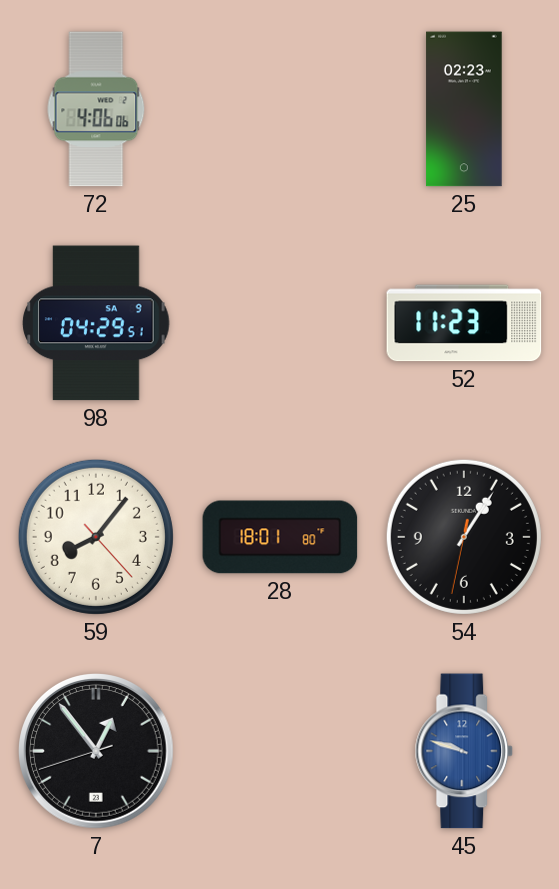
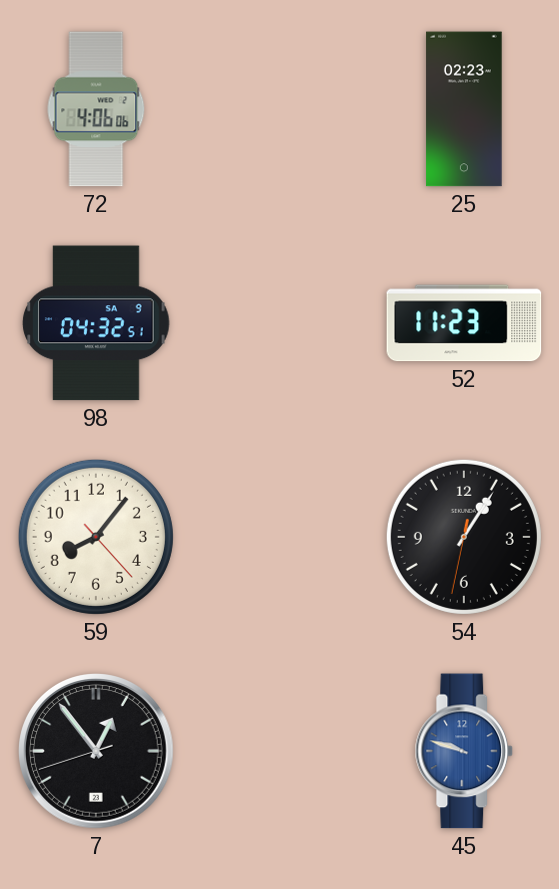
98: 04:29 -> 04:32 (96, 323)
28: 18:01 -> none (280, 537)
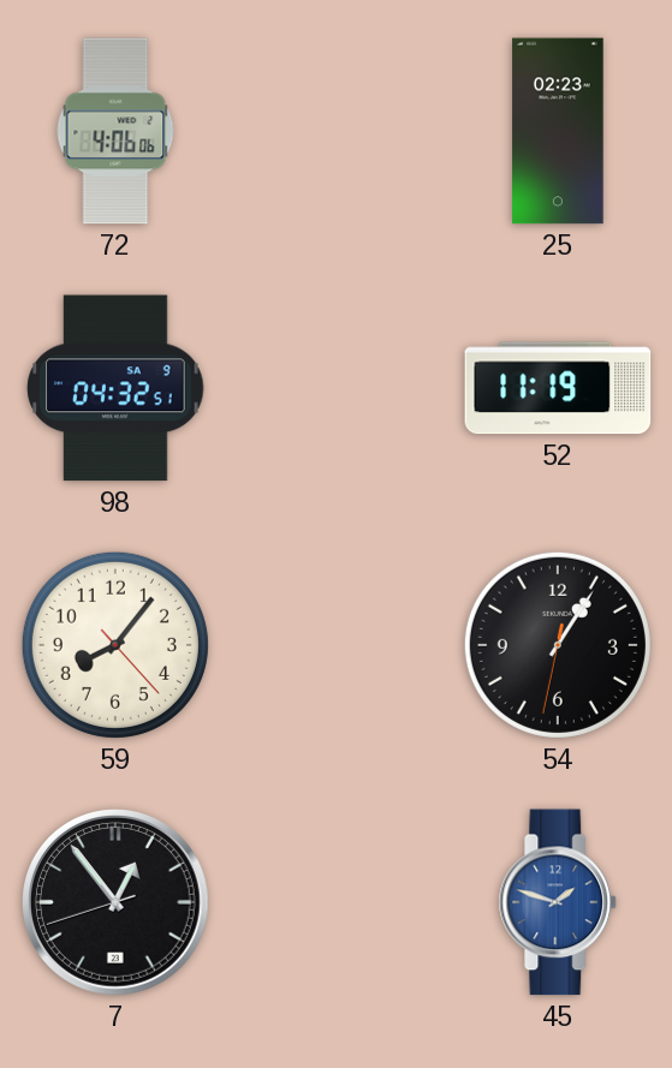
52: 11:23 -> 11:19 (558, 388)
45: 9:48 -> 1:48 (558, 902)
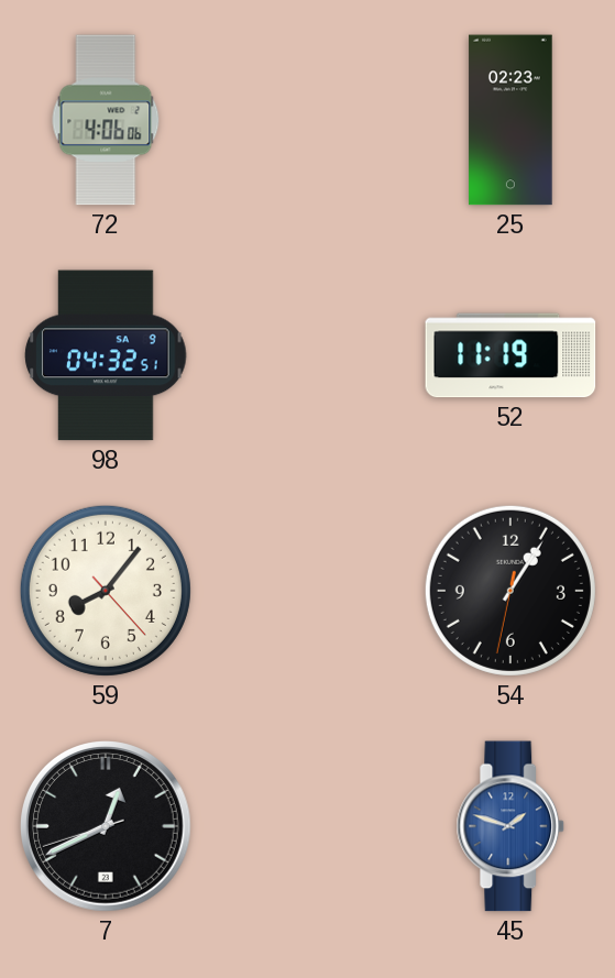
7: 12:53 -> 12:40 (107, 827)
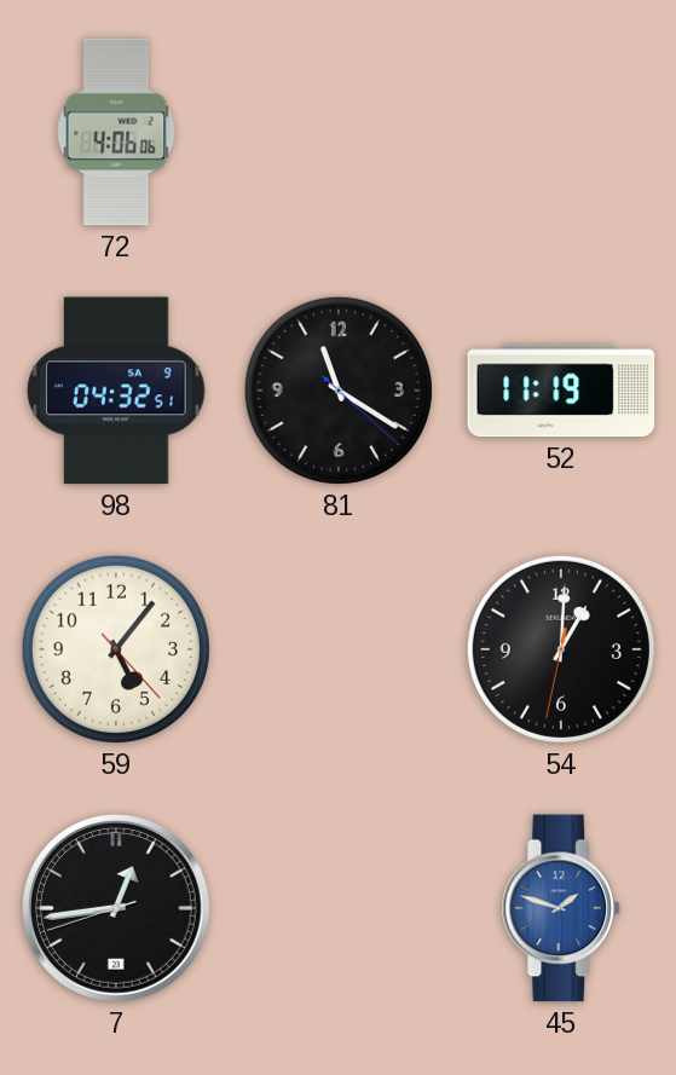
25: 02:23 -> none (510, 120)
81: none -> 11:20 (339, 391)
59: 8:06 -> 5:06 (116, 649)
54: 1:05 -> 1:00 (561, 649)
7: 12:40 -> 12:43 (117, 909)
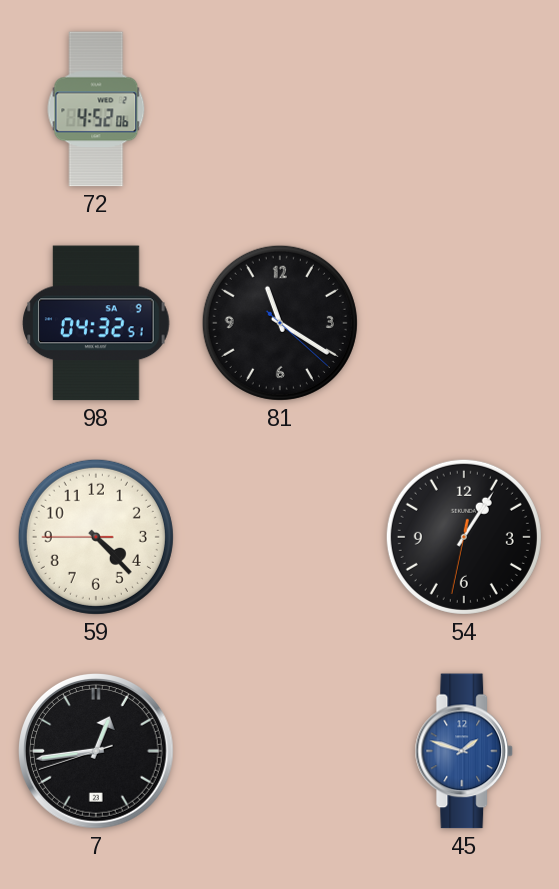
72: 4:06 -> 4:52 (96, 109)
52: 11:19 -> none (561, 391)
59: 5:06 -> 4:22 (96, 537)
54: 1:00 -> 1:05 (464, 537)
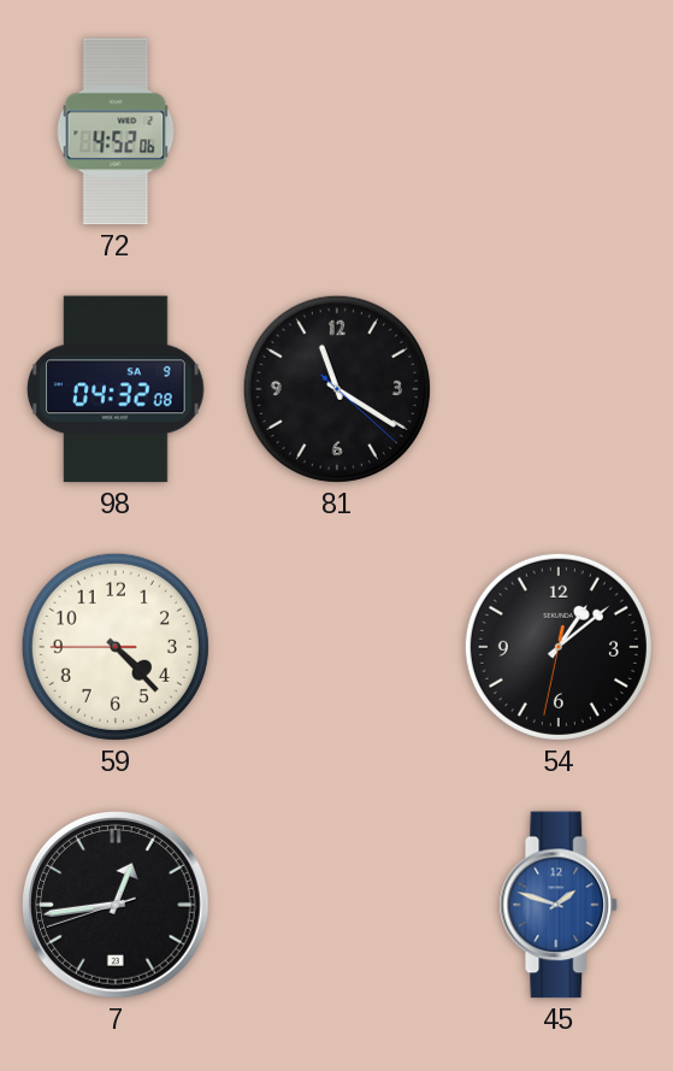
98: 04:32:51 -> 04:32:08 (116, 389)
54: 1:05 -> 1:08 (559, 647)
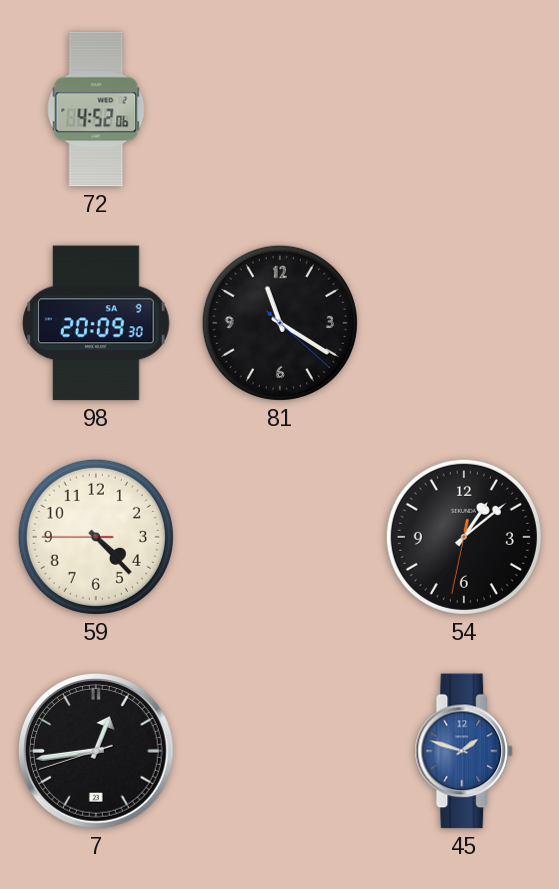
98: 04:32 -> 20:09 (96, 323)
